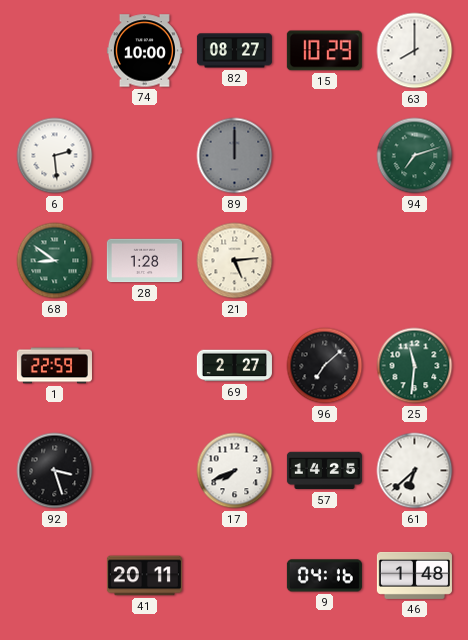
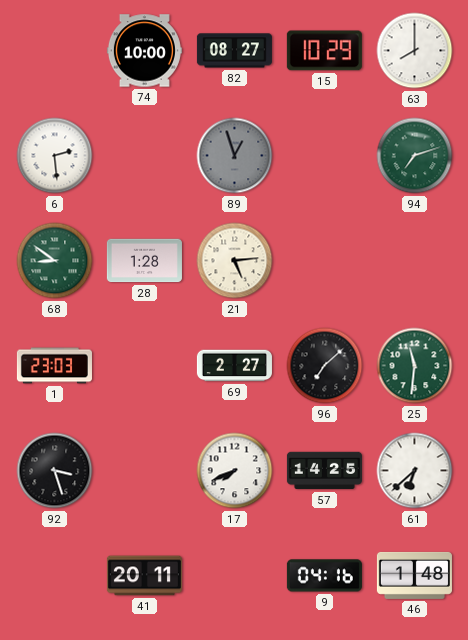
89: 12:00 -> 12:57 (235, 156)
1: 22:59 -> 23:03 (54, 366)
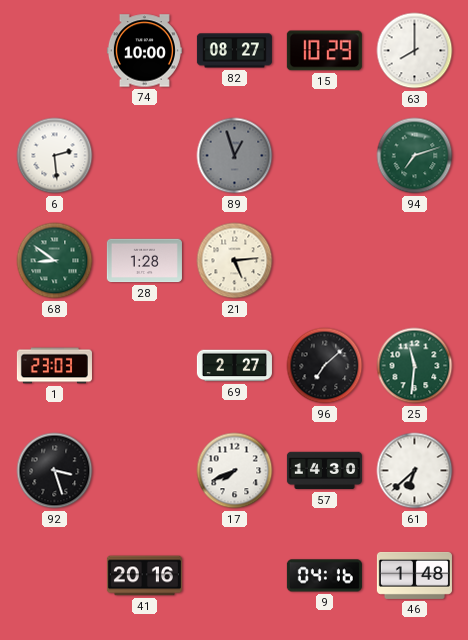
57: 14:25 -> 14:30 (324, 471)
41: 20:11 -> 20:16 (144, 576)
